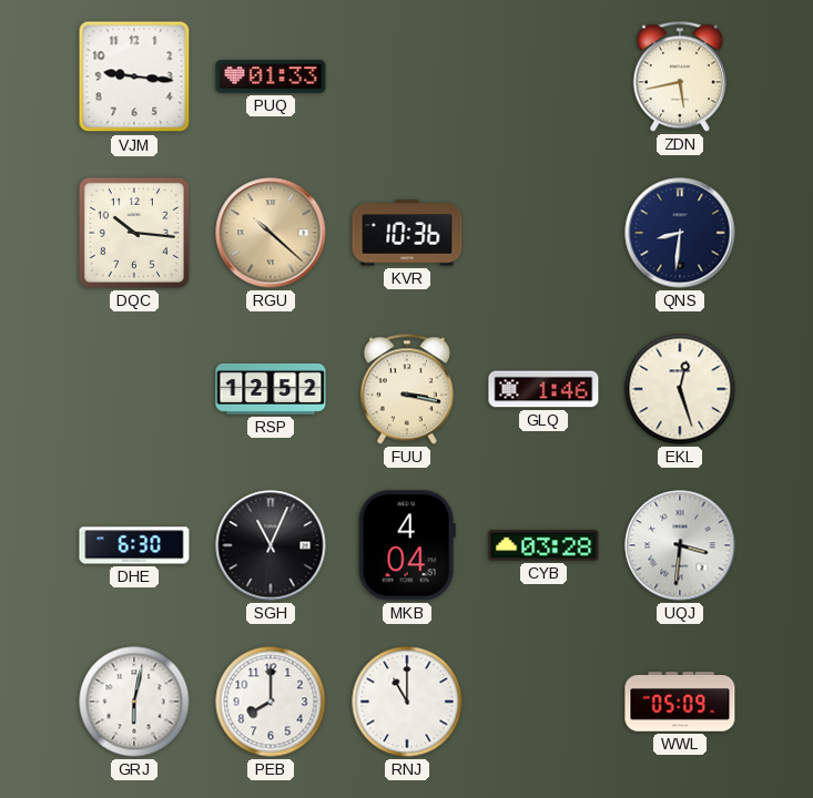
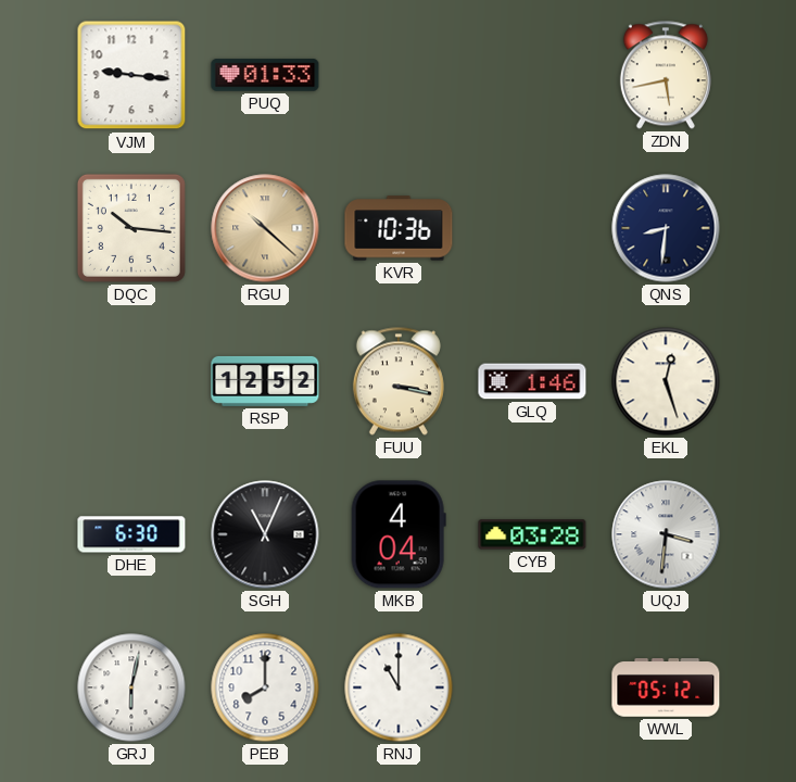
WWL: 05:09 -> 05:12 (666, 688)
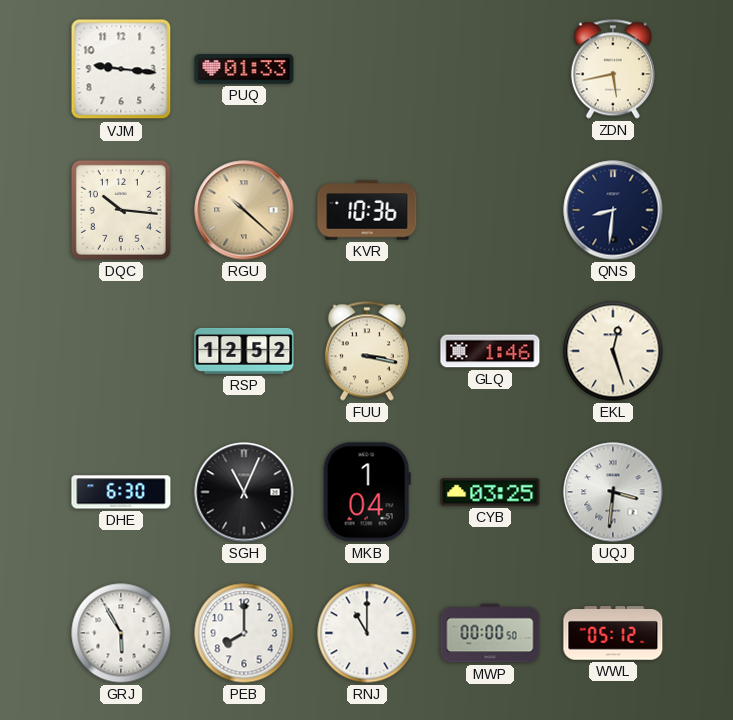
MKB: 4:04 -> 1:04 (367, 492)
CYB: 03:28 -> 03:25 (490, 492)
GRJ: 6:02 -> 5:55 (121, 633)
MWP: none -> 00:00 (490, 633)
